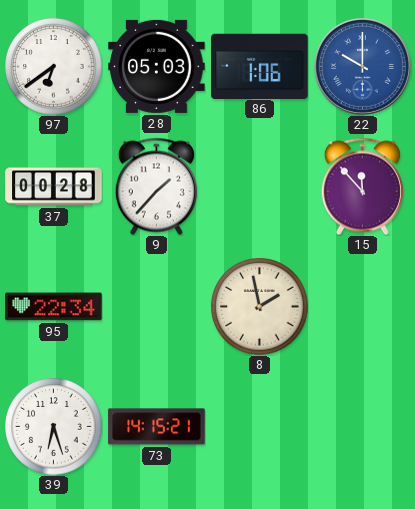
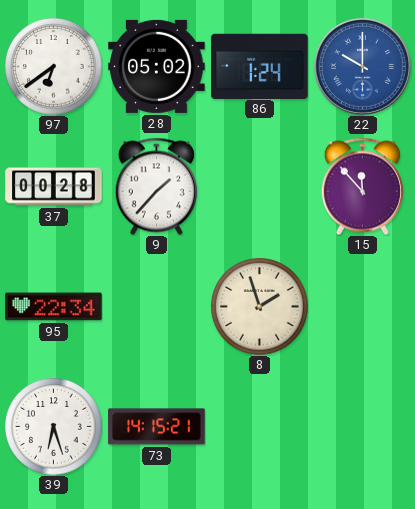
28: 05:03 -> 05:02 (157, 66)
86: 1:06 -> 1:24 (260, 66)
8: 1:58 -> 1:57 (260, 307)
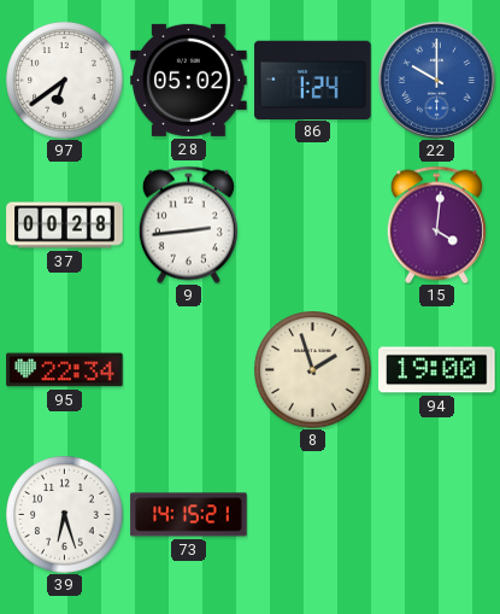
9: 1:37 -> 2:44 (188, 224)
15: 11:53 -> 4:01 (436, 224)
94: none -> 19:00 (437, 370)
